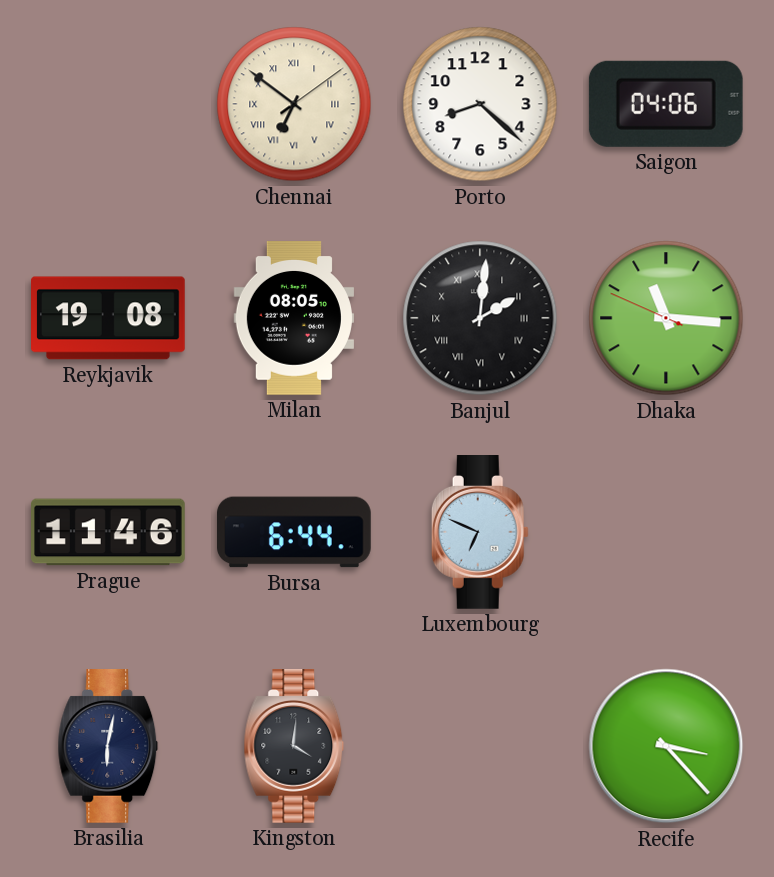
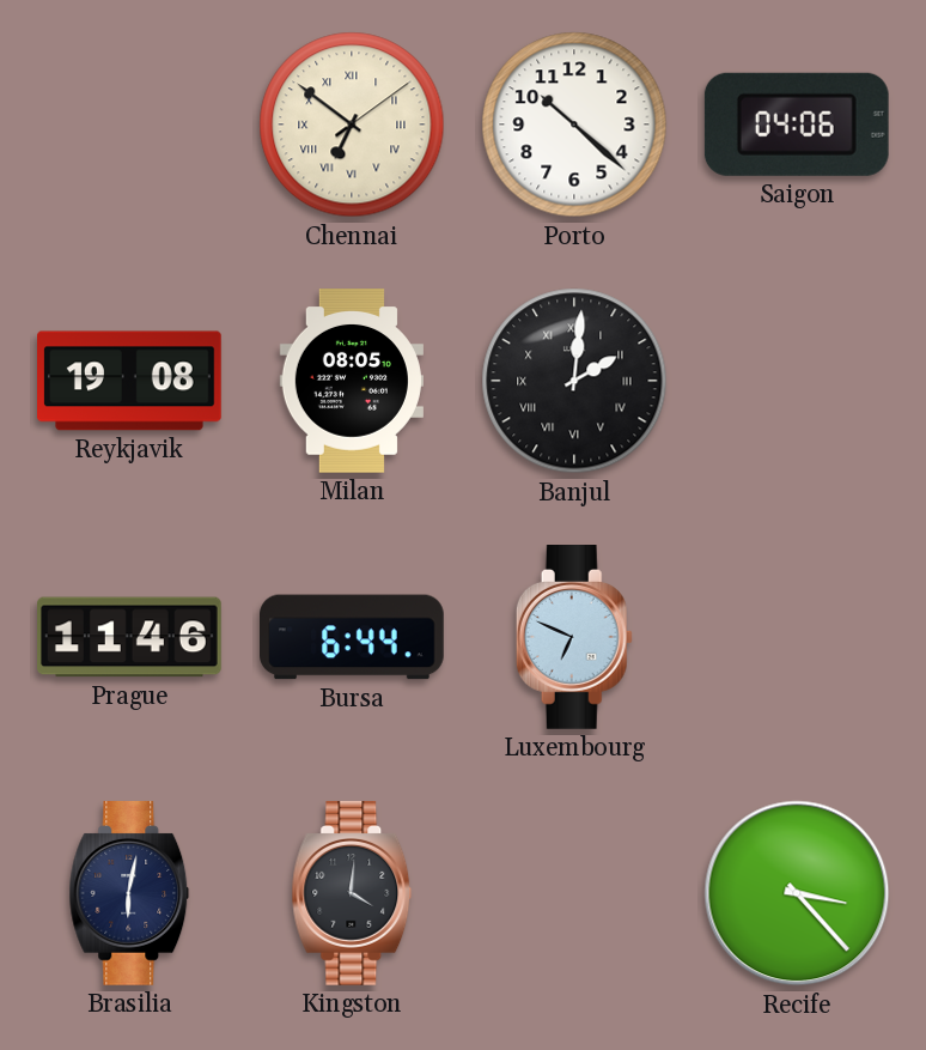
Porto: 8:22 -> 10:22 (574, 125)
Dhaka: 11:15 -> none (666, 318)
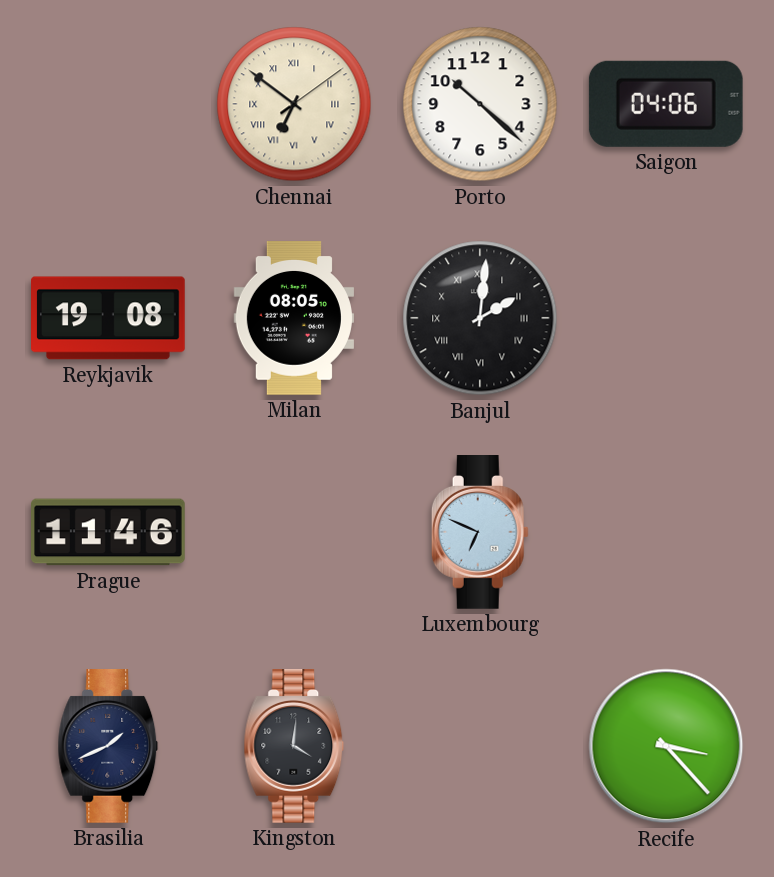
Bursa: 6:44 -> none (353, 637)
Brasilia: 6:02 -> 1:41 (108, 747)
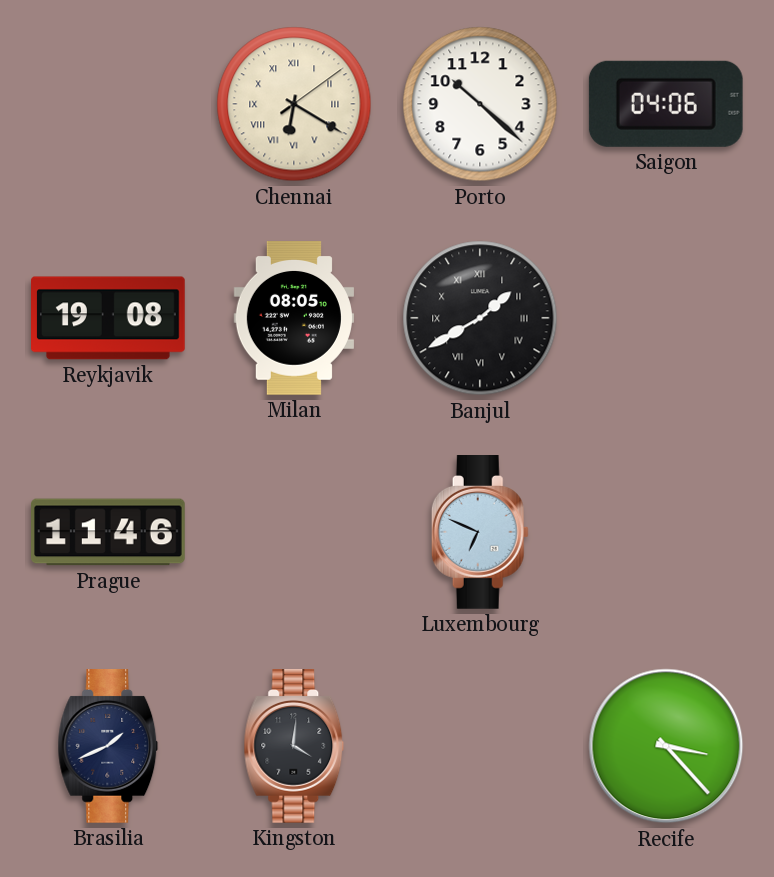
Chennai: 6:51 -> 6:20 (294, 104)
Banjul: 2:01 -> 1:40 (480, 318)
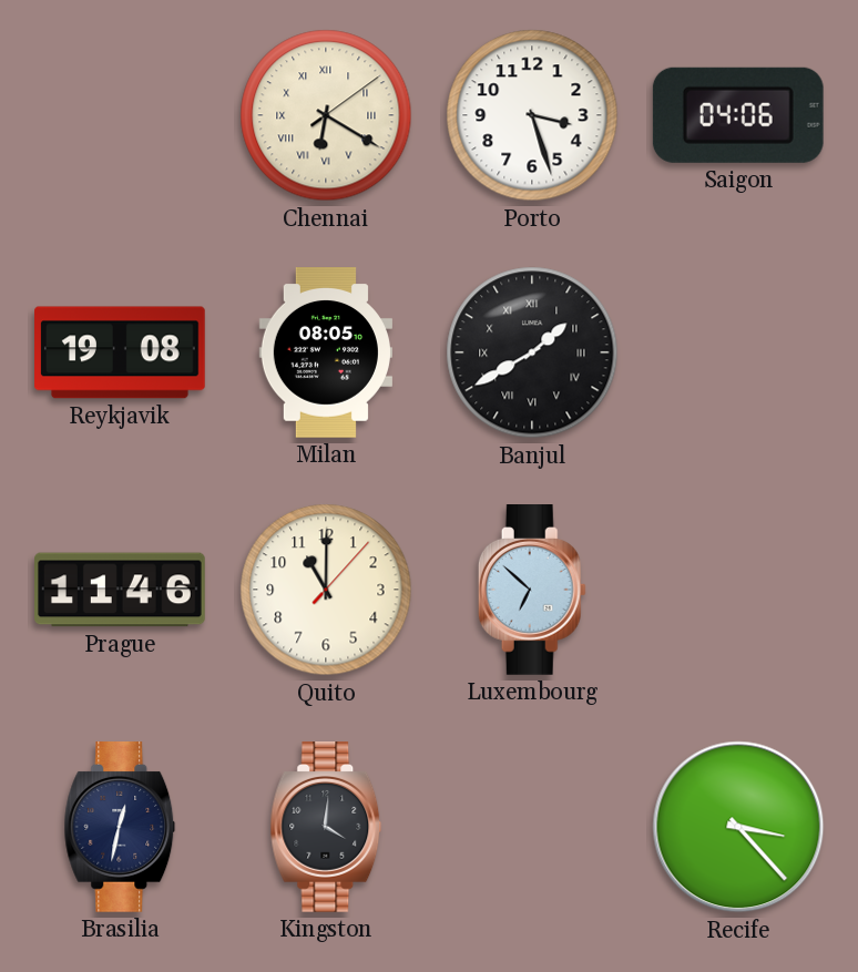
Porto: 10:22 -> 3:27 (532, 115)
Quito: none -> 11:00 (326, 590)
Luxembourg: 6:49 -> 6:52 (532, 591)
Brasilia: 1:41 -> 12:32 (120, 828)
